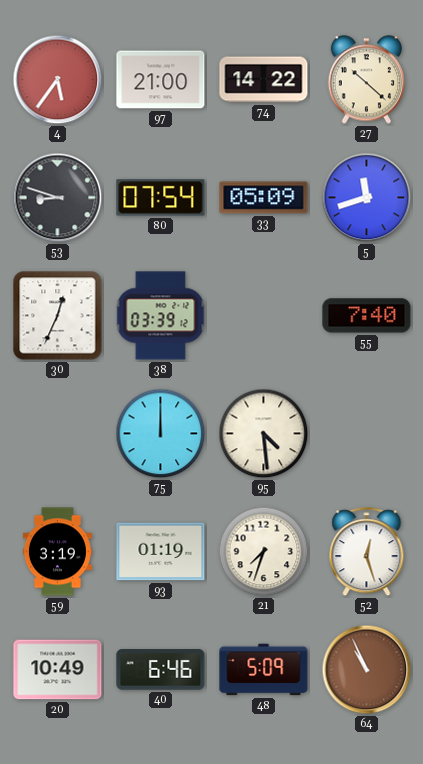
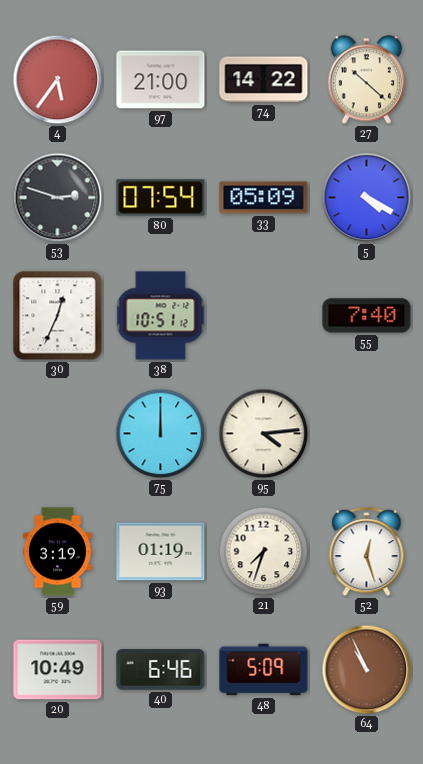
53: 8:48 -> 2:48 (58, 198)
5: 11:42 -> 4:20 (367, 198)
38: 03:39 -> 10:51 (161, 316)
95: 4:29 -> 4:14 (264, 434)
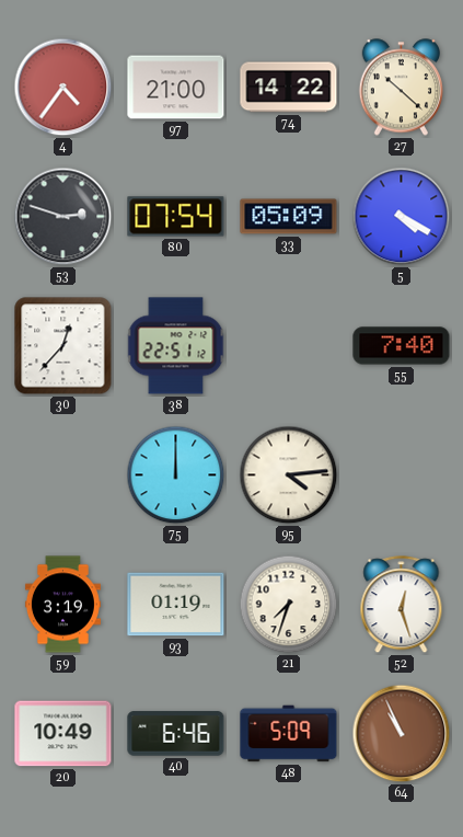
4: 5:36 -> 4:36 (63, 88)
30: 12:34 -> 12:37 (63, 346)
38: 10:51 -> 22:51 (176, 346)
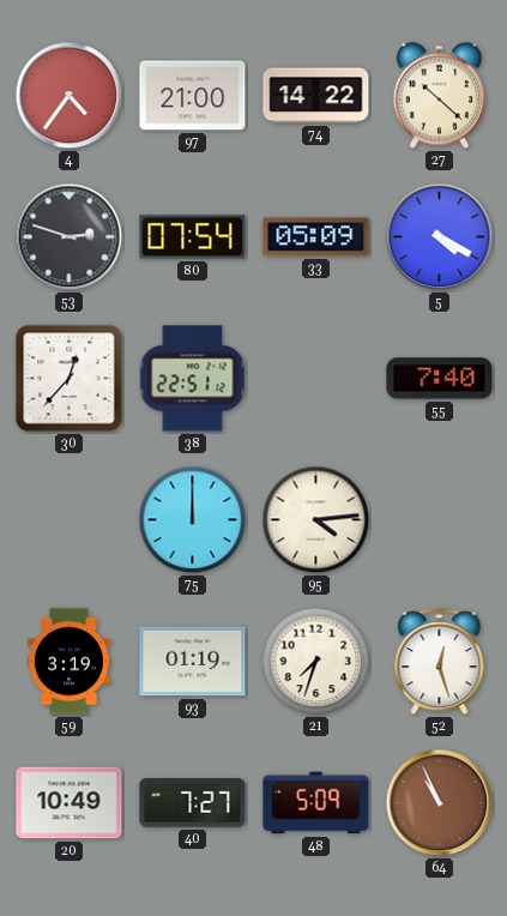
40: 6:46 -> 7:27 (193, 803)
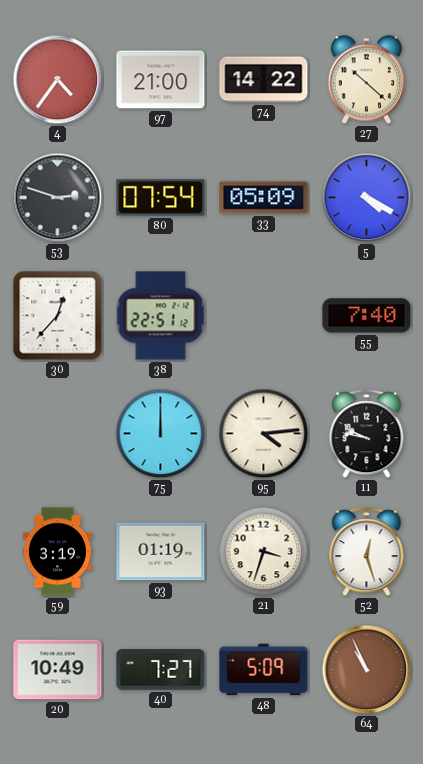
11: none -> 9:47 (367, 434)
21: 7:33 -> 3:33 (264, 552)
